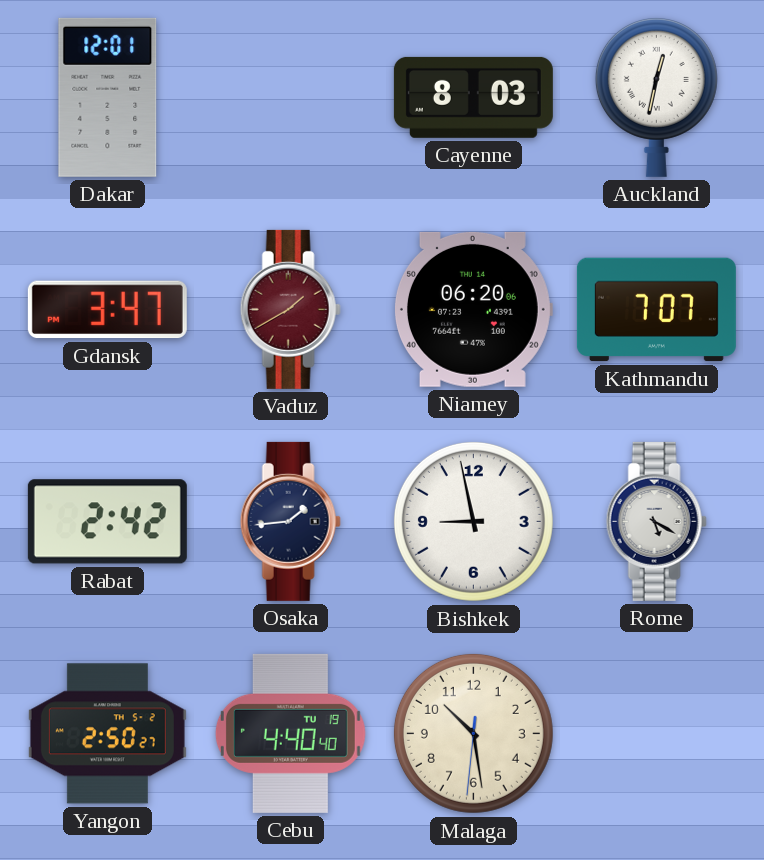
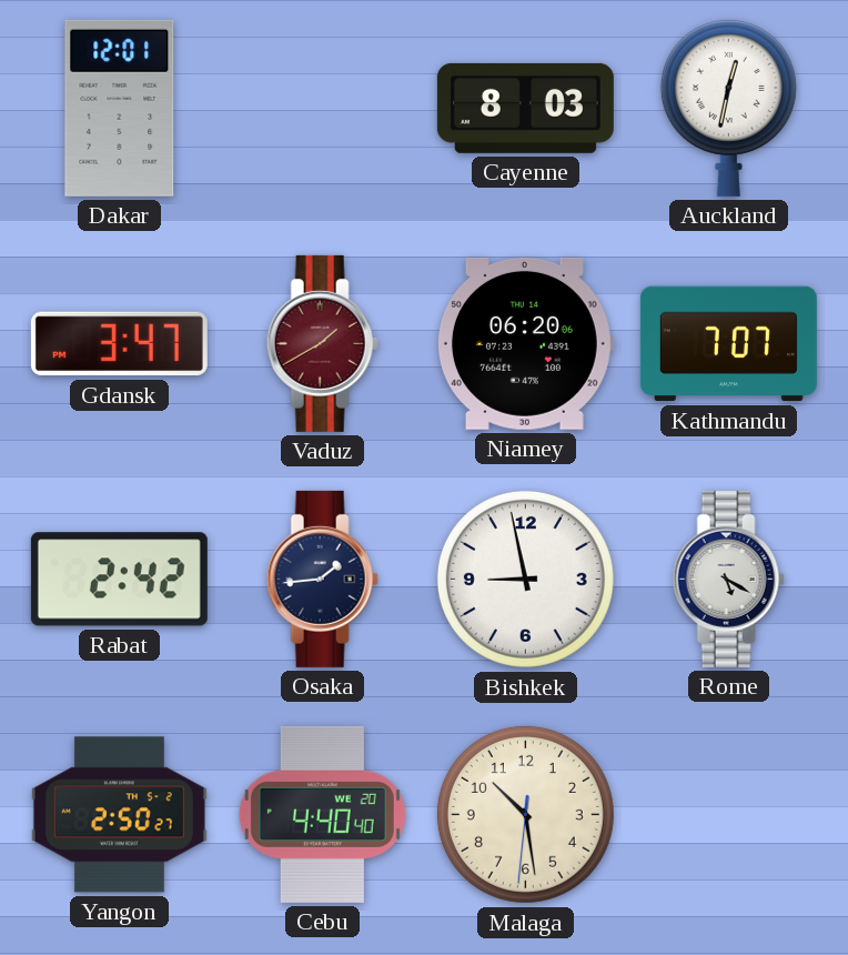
Cebu date: TU 19 -> WE 20 (322, 814)
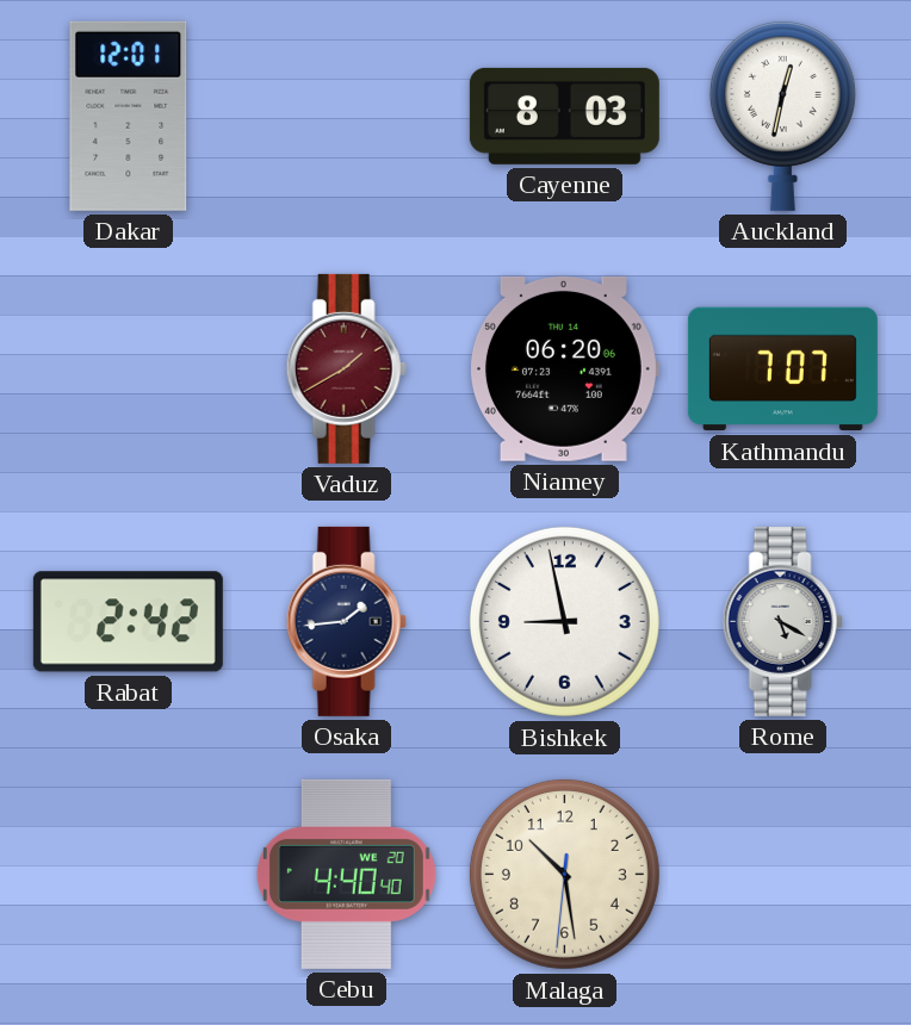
Gdansk: 3:47 -> none (119, 344)
Yangon: 2:50 -> none (119, 815)
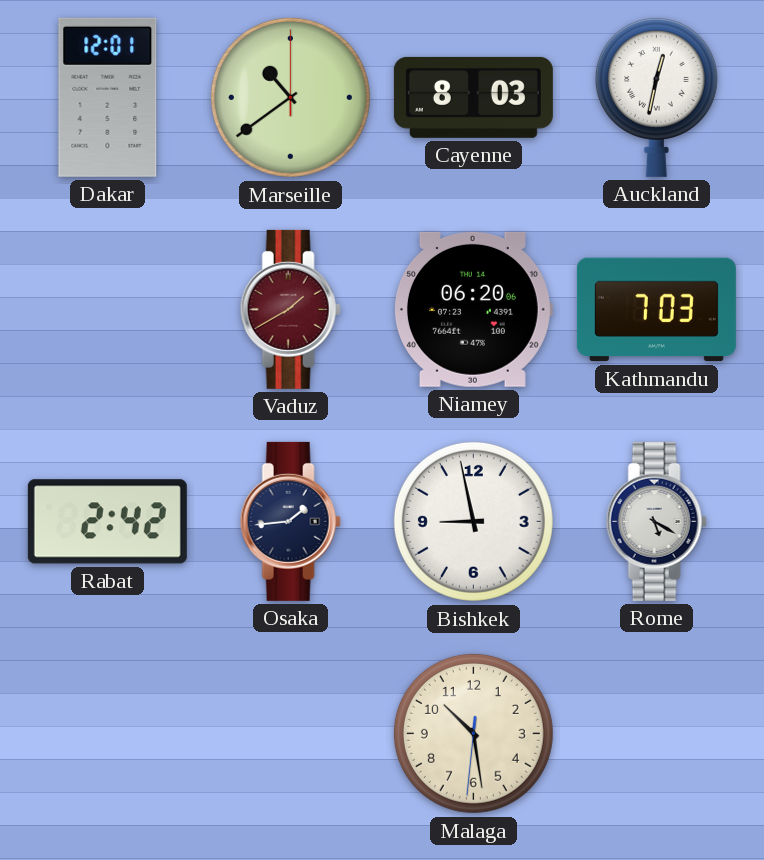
Marseille: none -> 10:39 (290, 97)
Kathmandu: 7:07 -> 7:03 (656, 310)
Cebu: 4:40 -> none (346, 874)
